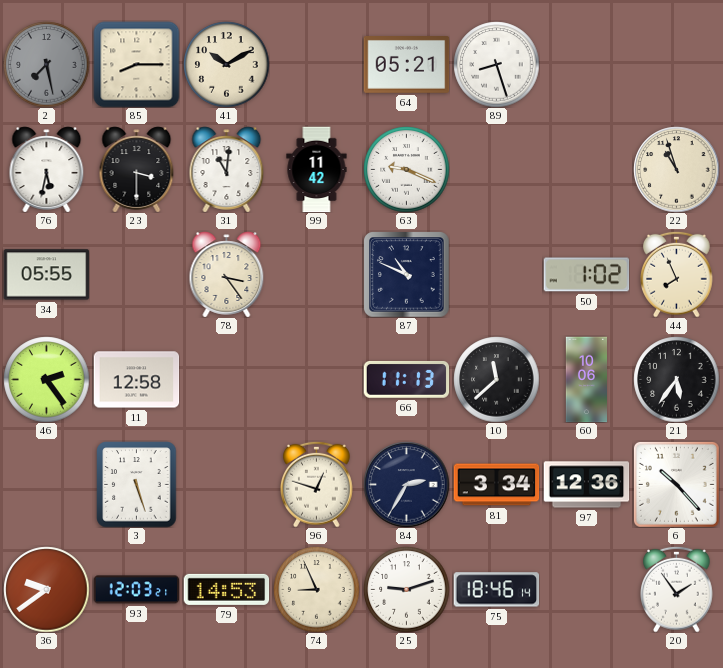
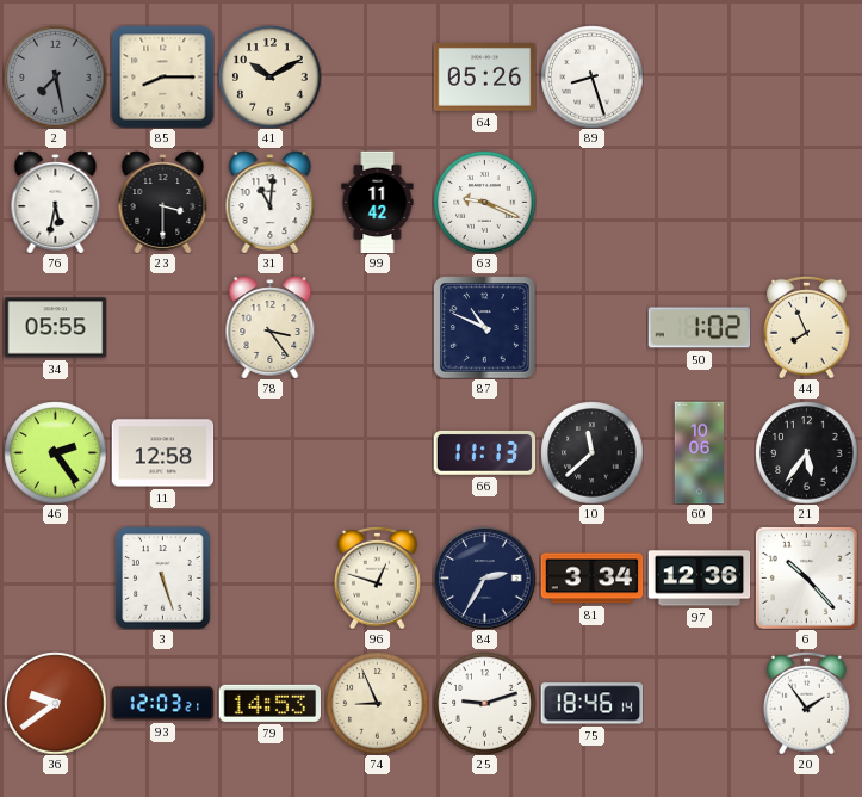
64: 05:21 -> 05:26 (484, 78)
22: 10:57 -> none (676, 169)
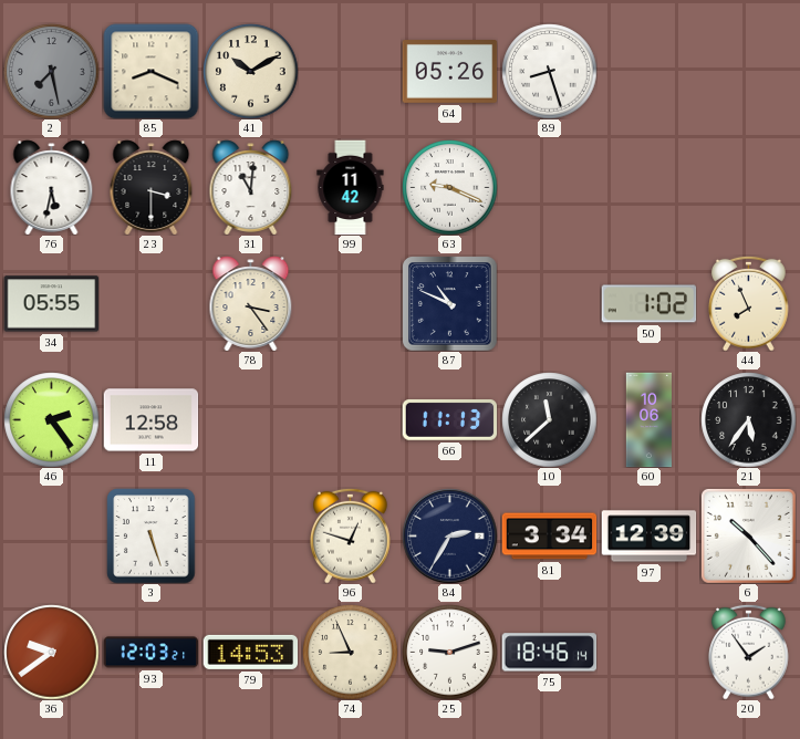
85: 8:15 -> 8:19 (150, 71)
97: 12:36 -> 12:39 (648, 537)
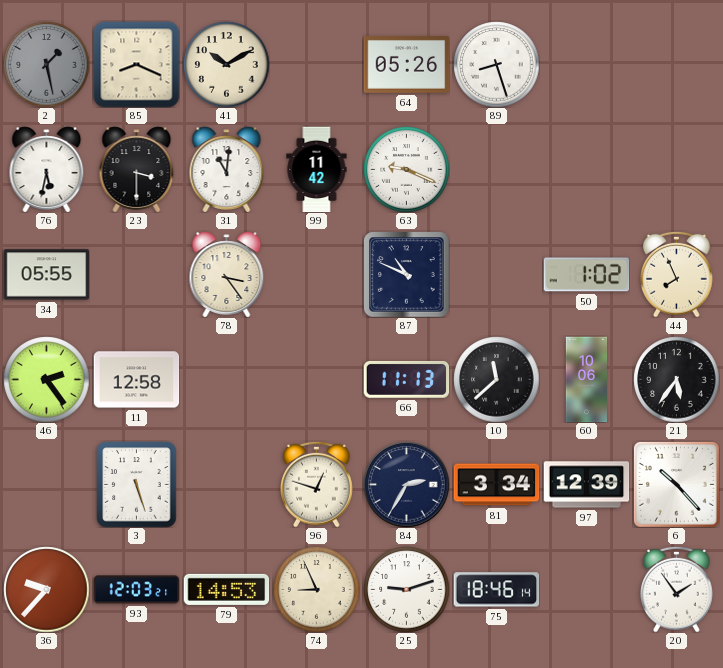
2: 7:28 -> 1:28 (46, 64)
36: 9:39 -> 9:37 (46, 589)
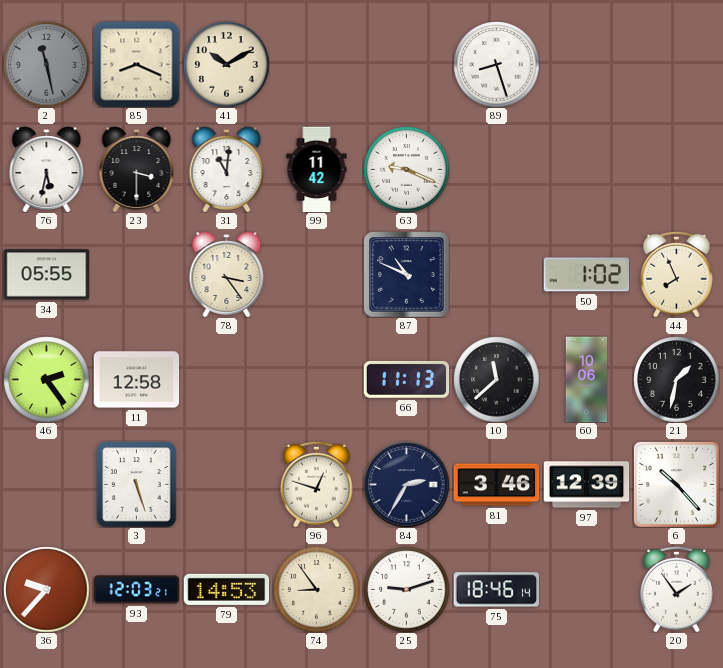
2: 1:28 -> 11:28 (46, 64)
64: 05:26 -> none (406, 65)
21: 5:36 -> 1:32 (676, 379)
81: 3:34 -> 3:46 (496, 485)
74: 8:56 -> 8:54 (316, 589)
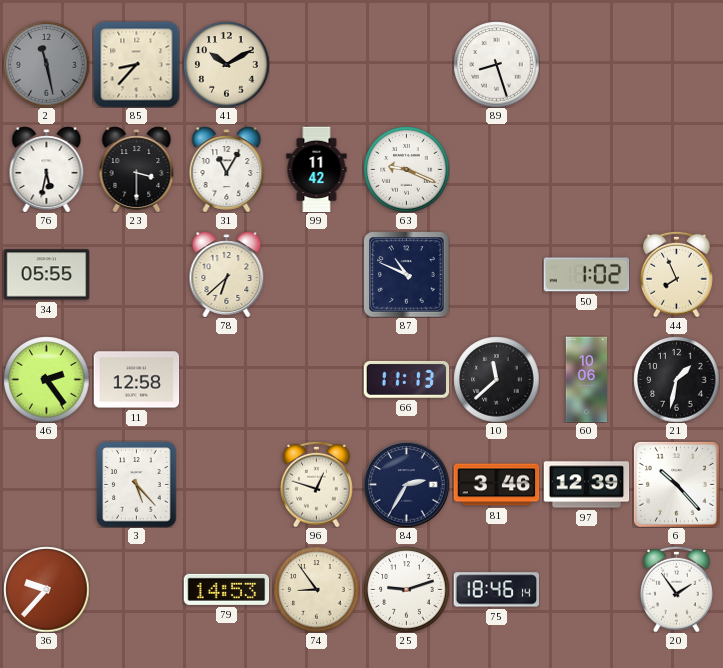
85: 8:19 -> 8:37 (136, 64)
31: 11:01 -> 11:05 (227, 169)
78: 3:24 -> 6:38 (227, 274)
3: 5:27 -> 5:23 (137, 484)
93: 12:03 -> none (136, 590)
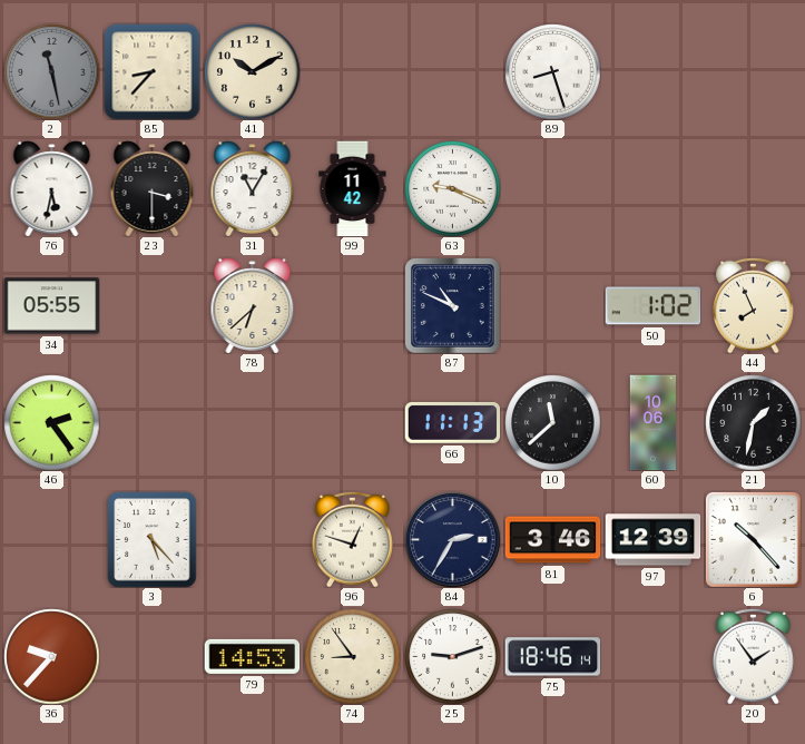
11: 12:58 -> none (136, 380)
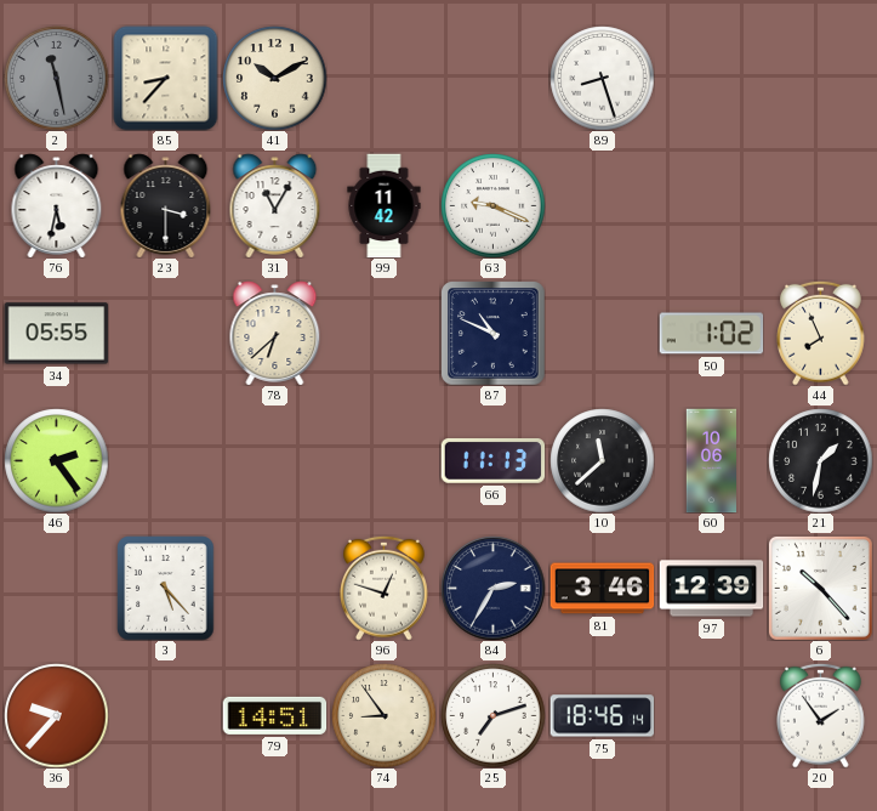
79: 14:53 -> 14:51 (274, 715)
25: 9:12 -> 7:12 (492, 715)
